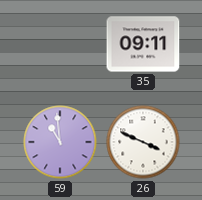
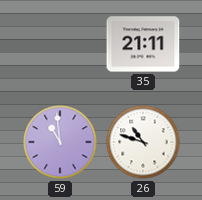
35: 09:11 -> 21:11 (143, 44)
26: 3:49 -> 10:48 (143, 142)
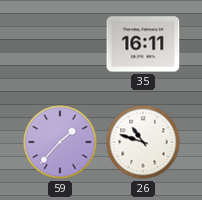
35: 21:11 -> 16:11 (143, 44)
59: 10:59 -> 1:37 (60, 142)
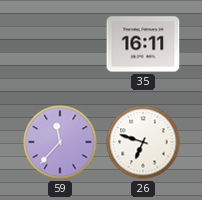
59: 1:37 -> 11:37 (60, 142)
26: 10:48 -> 6:48 (143, 142)
